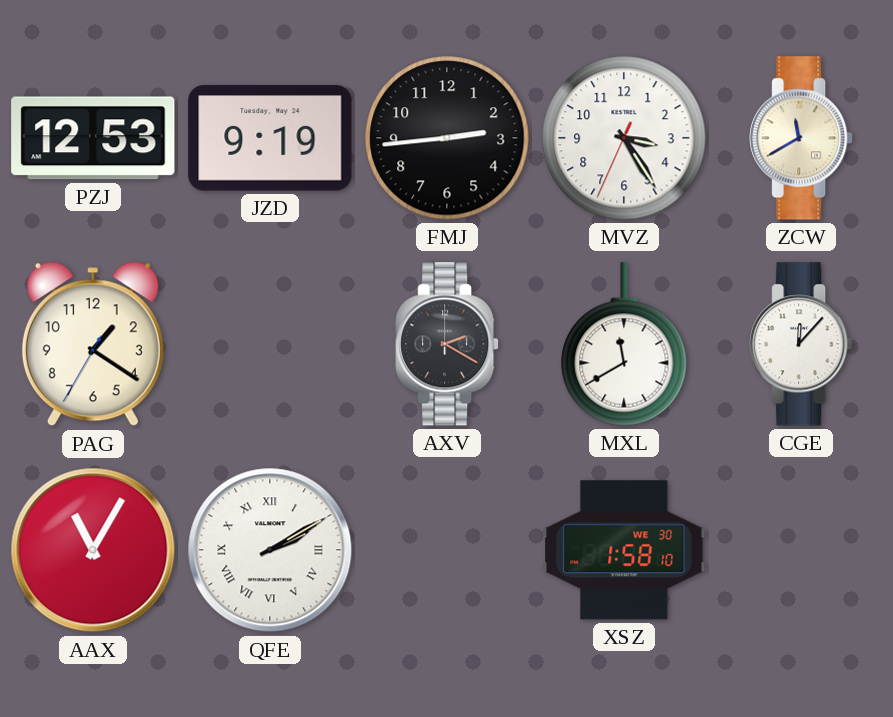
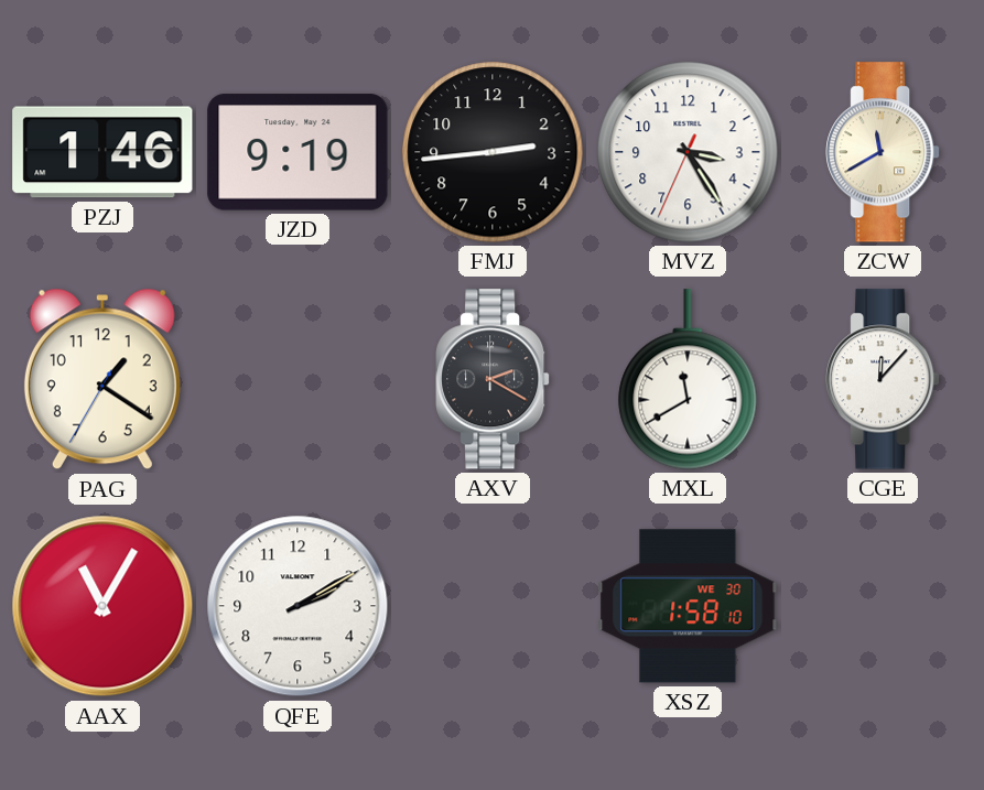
PZJ: 12:53 -> 1:46 (102, 152)
QFE numerals: Roman -> Arabic (298, 606)
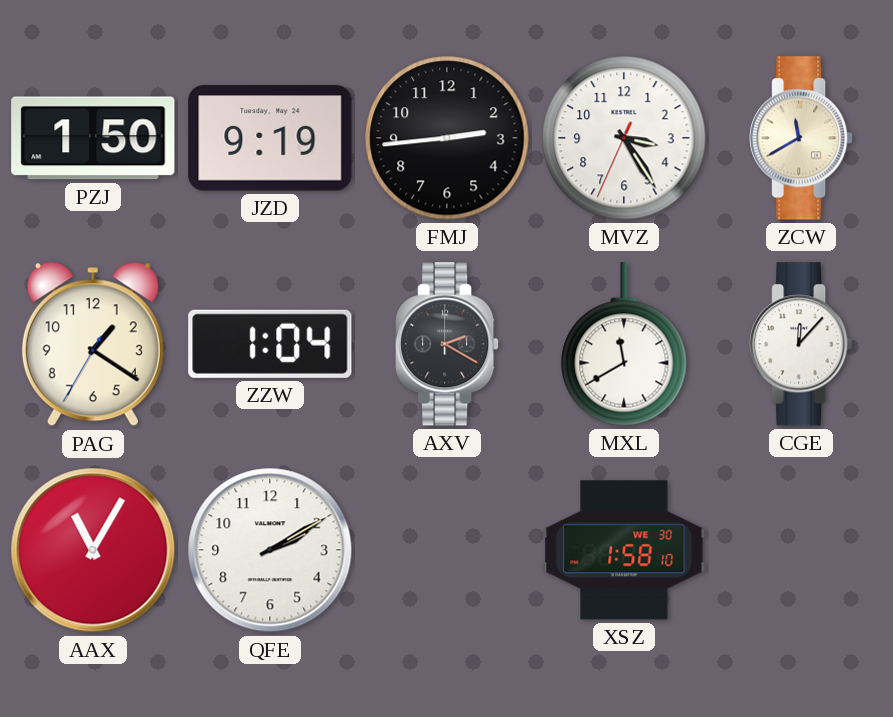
PZJ: 1:46 -> 1:50 (93, 138)
ZZW: none -> 1:04 (270, 344)
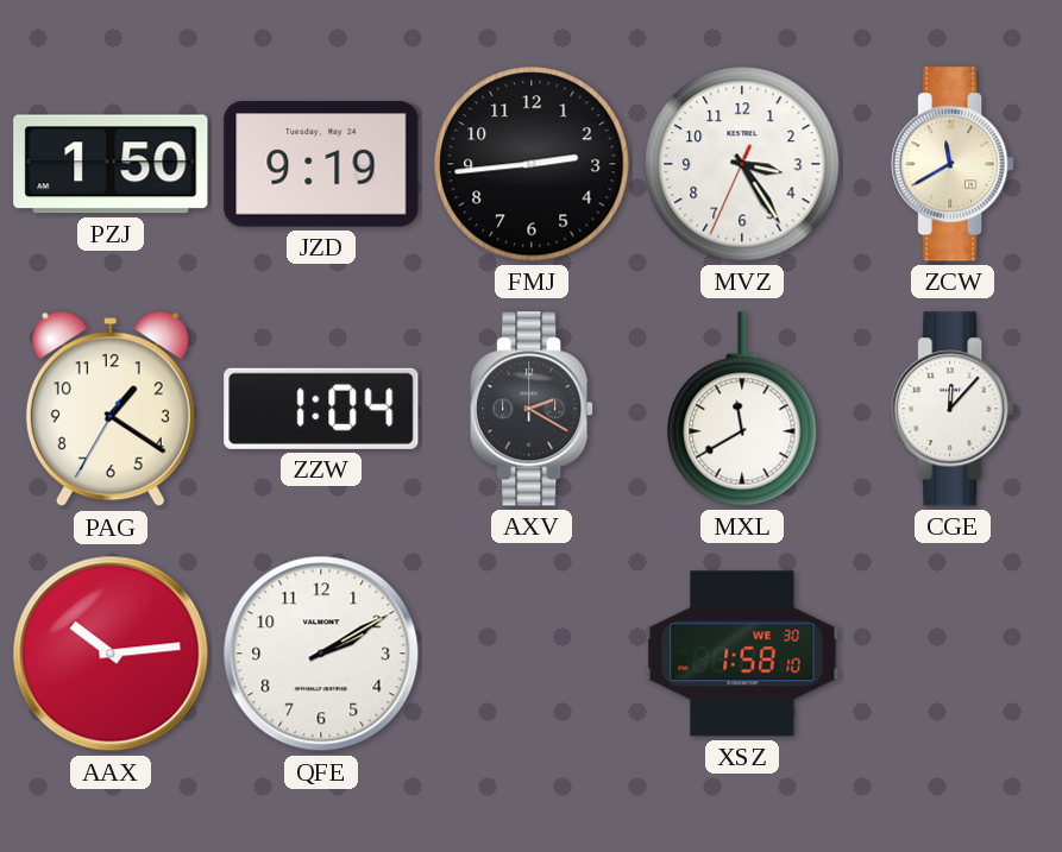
AAX: 11:05 -> 10:14 (111, 654)
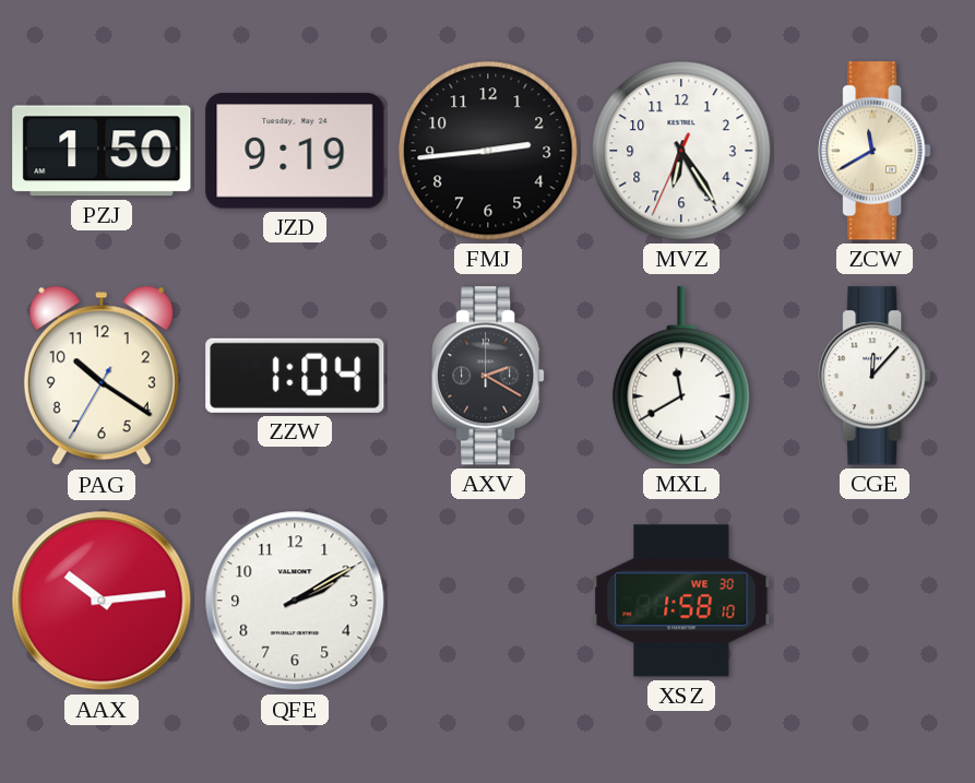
MVZ: 3:24 -> 6:24 (681, 151)
PAG: 1:20 -> 10:20 (102, 376)
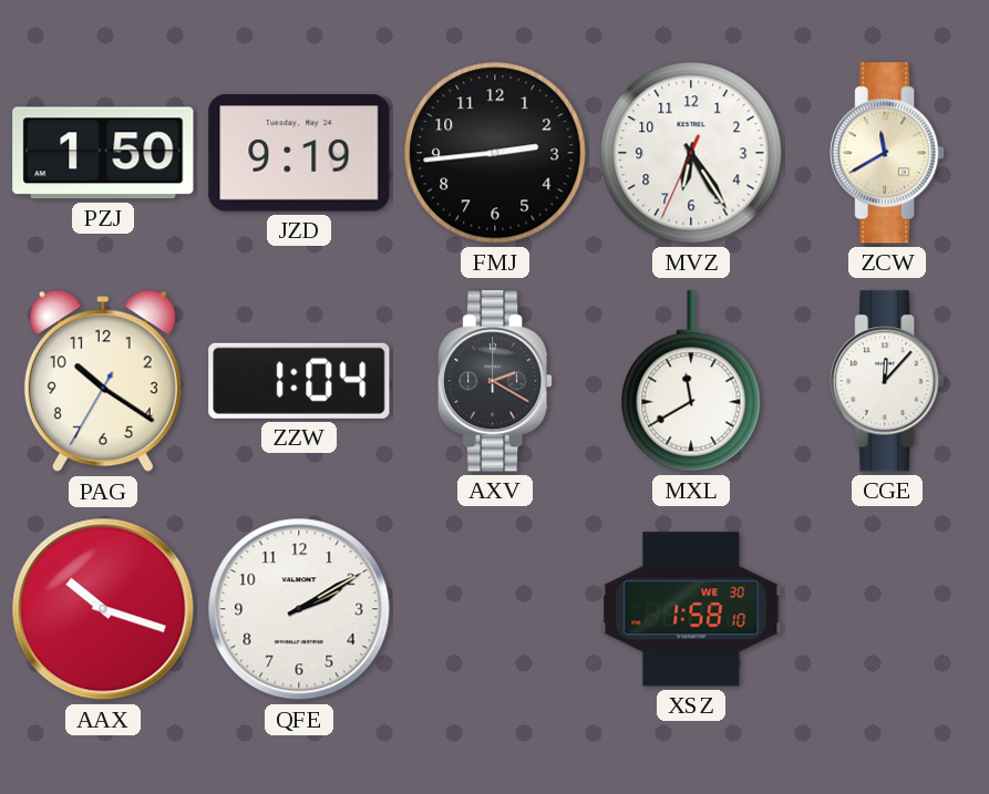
AAX: 10:14 -> 10:18 (103, 609)
